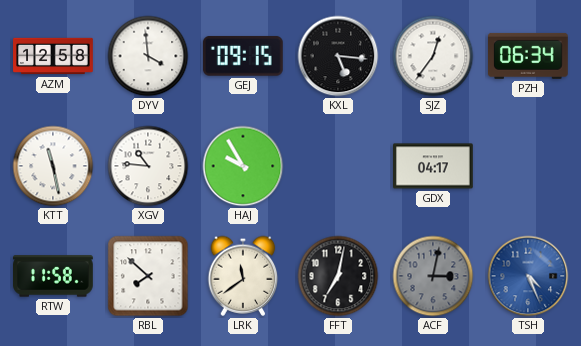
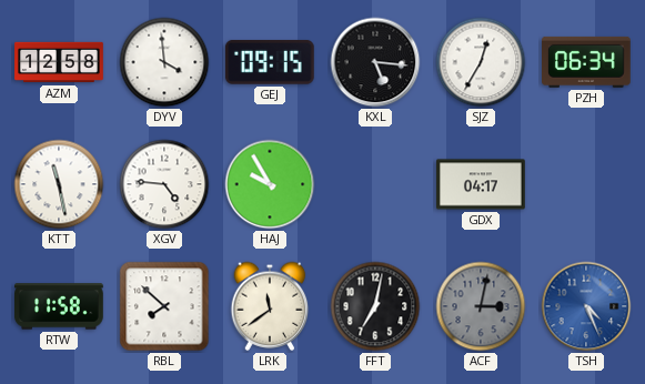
SJZ: 12:36 -> 12:35 (481, 62)
XGV: 10:46 -> 4:46 (164, 184)
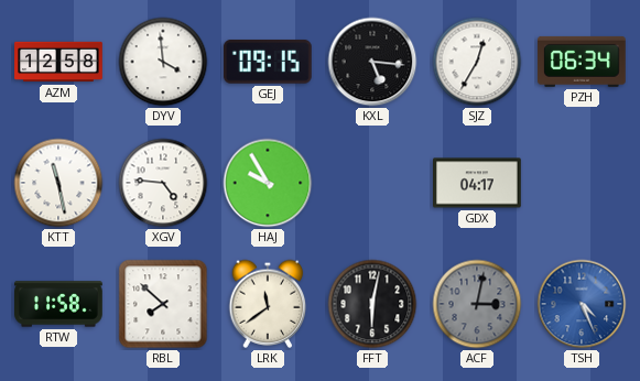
FFT: 7:02 -> 6:02 (372, 304)
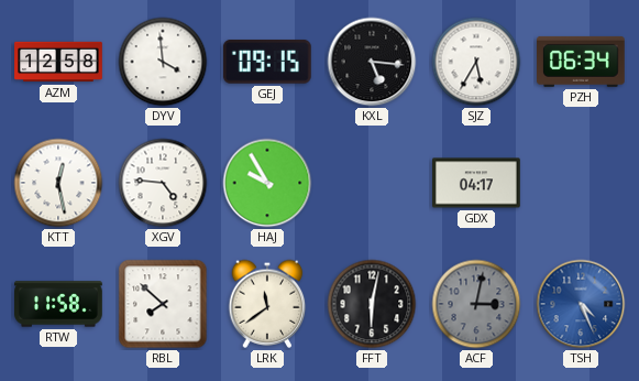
SJZ: 12:35 -> 5:35 (476, 62)
KTT: 11:28 -> 12:28 (58, 183)
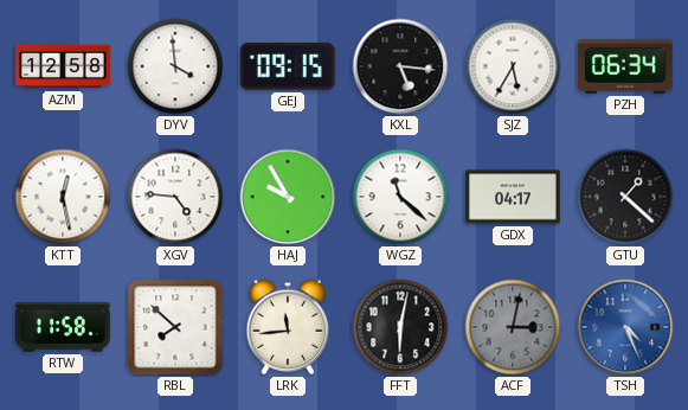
WGZ: none -> 11:22 (400, 197)
GTU: none -> 1:22 (625, 197)
LRK: 11:39 -> 11:44 (288, 327)
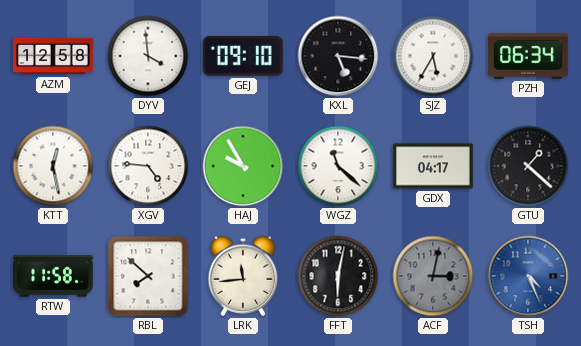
GEJ: 09:15 -> 09:10 (243, 56)
